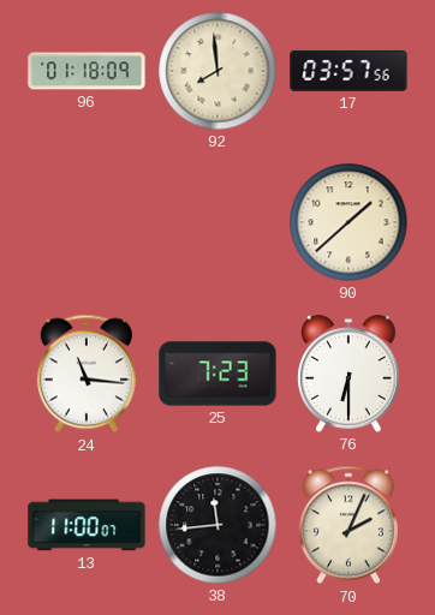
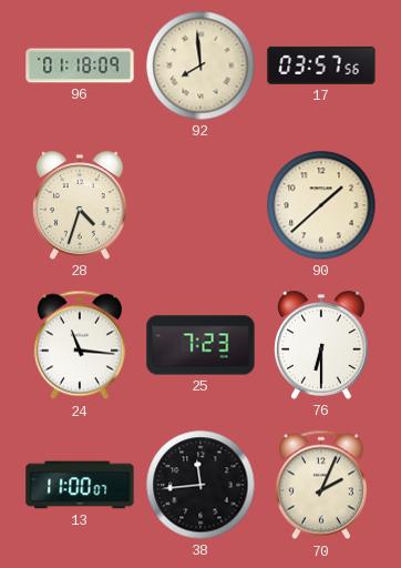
28: none -> 4:33 (80, 205)
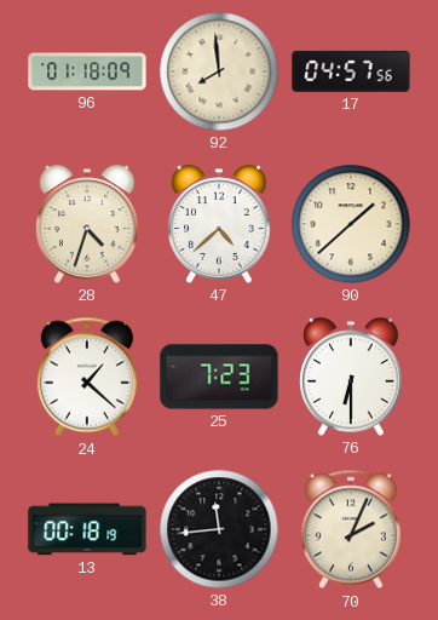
17: 03:57 -> 04:57 (351, 71)
47: none -> 4:38 (219, 224)
24: 11:16 -> 1:22 (87, 377)
13: 11:00 -> 00:18 (87, 529)
